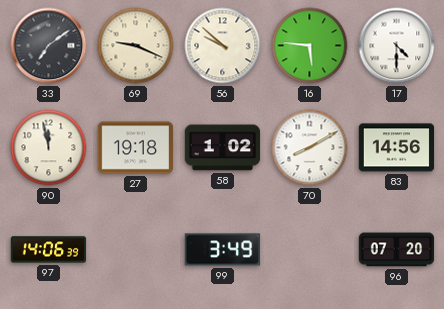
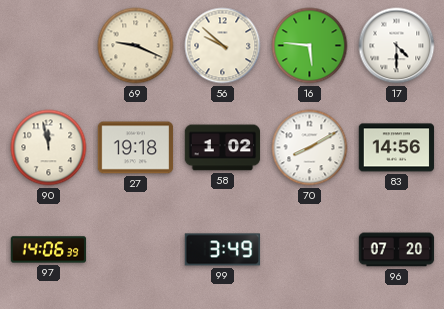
33: 7:09 -> none (49, 46)
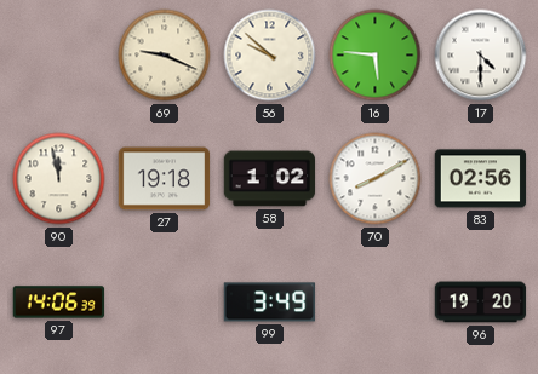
83: 14:56 -> 02:56 (481, 179)
96: 07:20 -> 19:20 (481, 303)
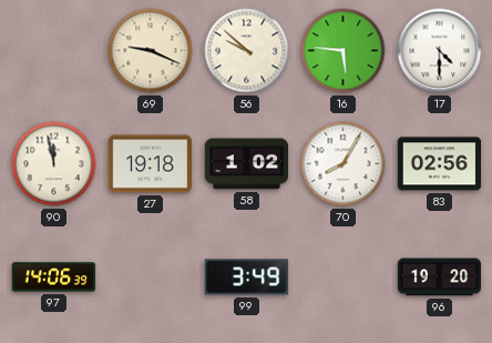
70: 8:10 -> 8:05 (344, 164)
